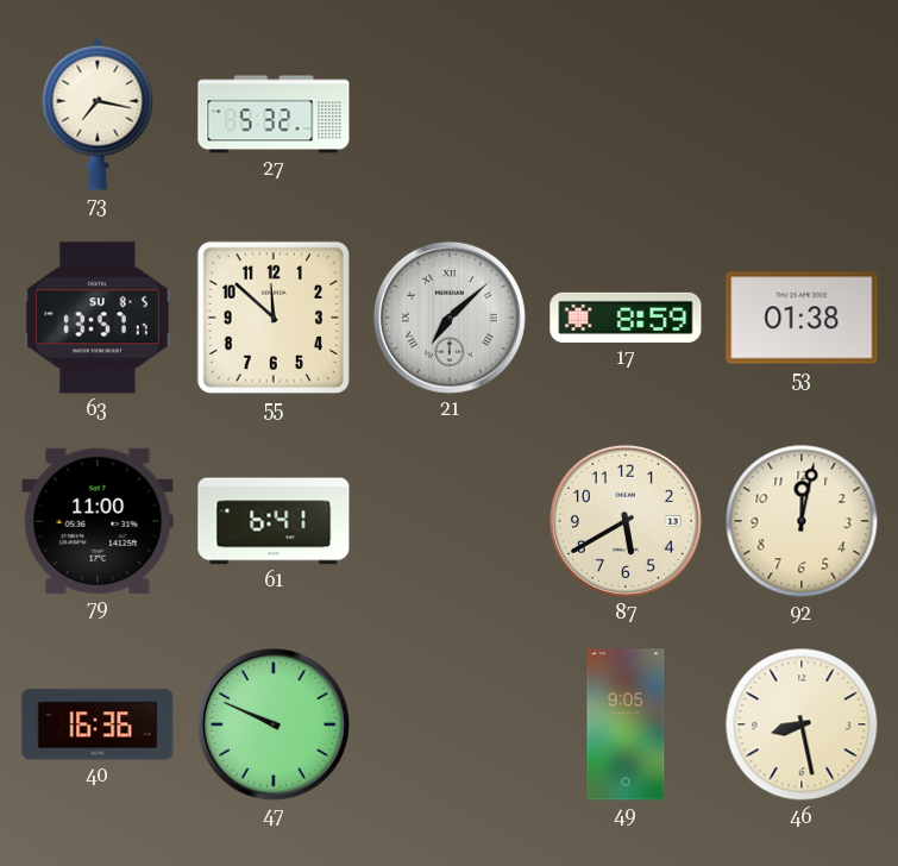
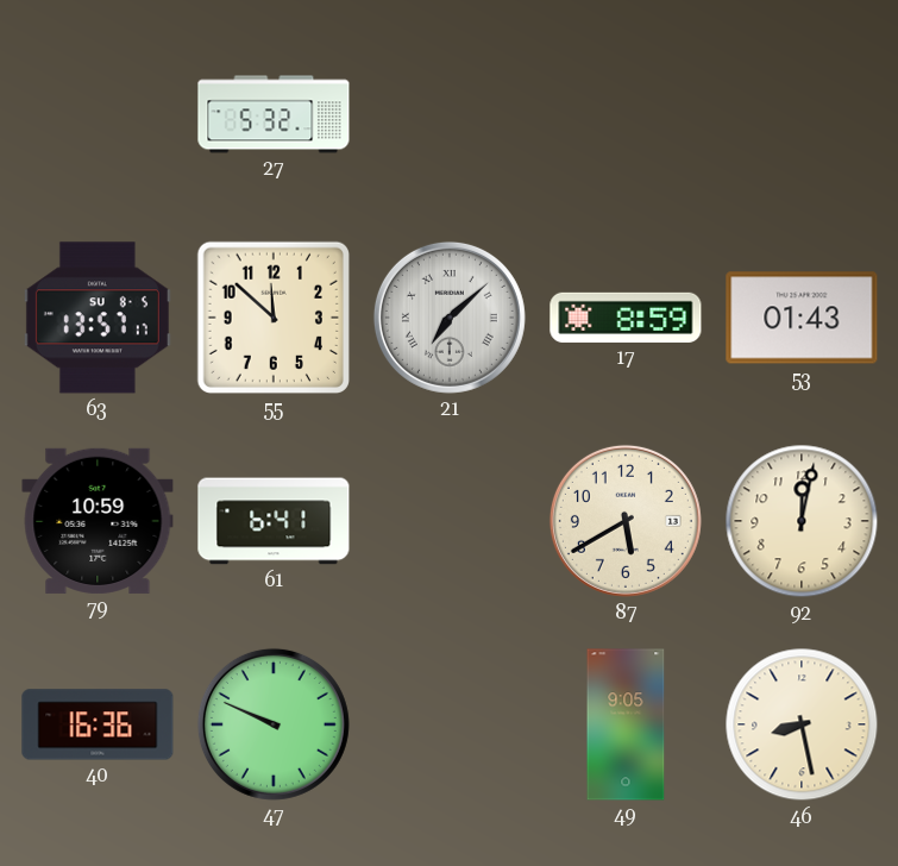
73: 7:17 -> none (98, 114)
53: 01:38 -> 01:43 (802, 318)
79: 11:00 -> 10:59 (98, 521)
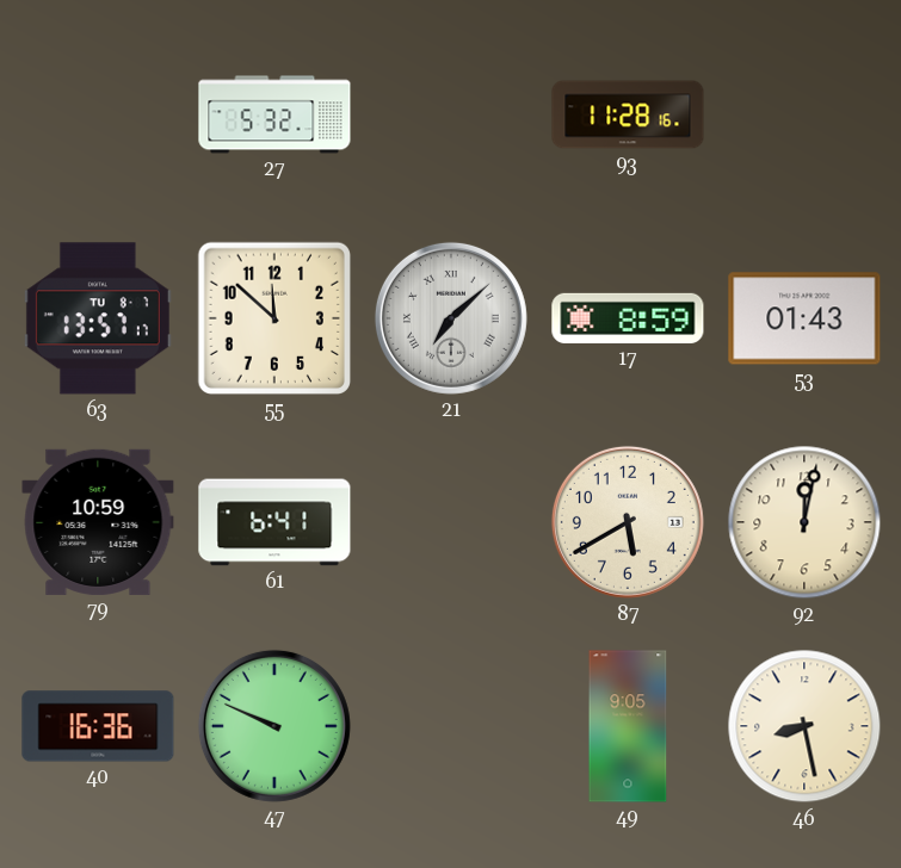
93: none -> 11:28 (628, 114)
63 date: SU 8-5 -> TU 8-7 (98, 318)
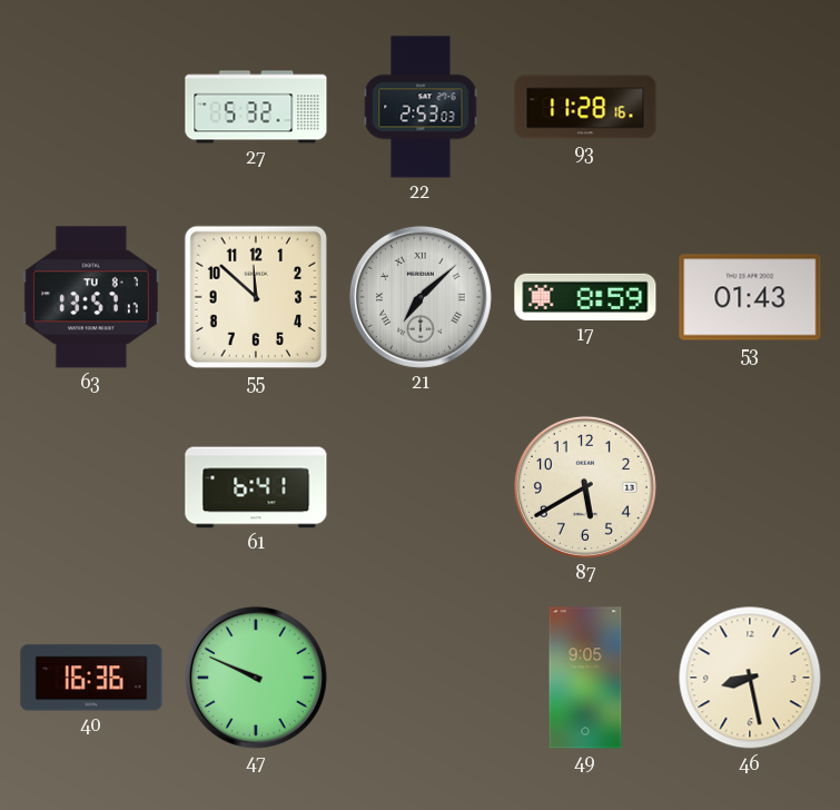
22: none -> 2:53 (421, 107)
79: 10:59 -> none (98, 522)
92: 12:02 -> none (804, 522)
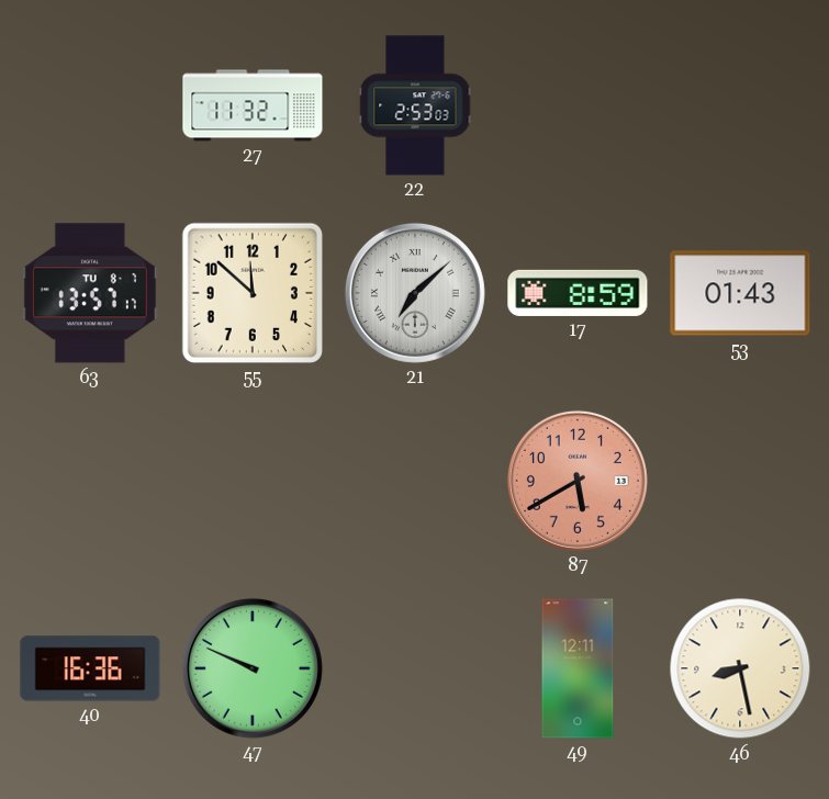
27: 5:32 -> 11:32 (253, 105)
93: 11:28 -> none (585, 107)
61: 6:41 -> none (256, 487)
87 dial: cream -> salmon (578, 481)
49: 9:05 -> 12:11 (578, 668)
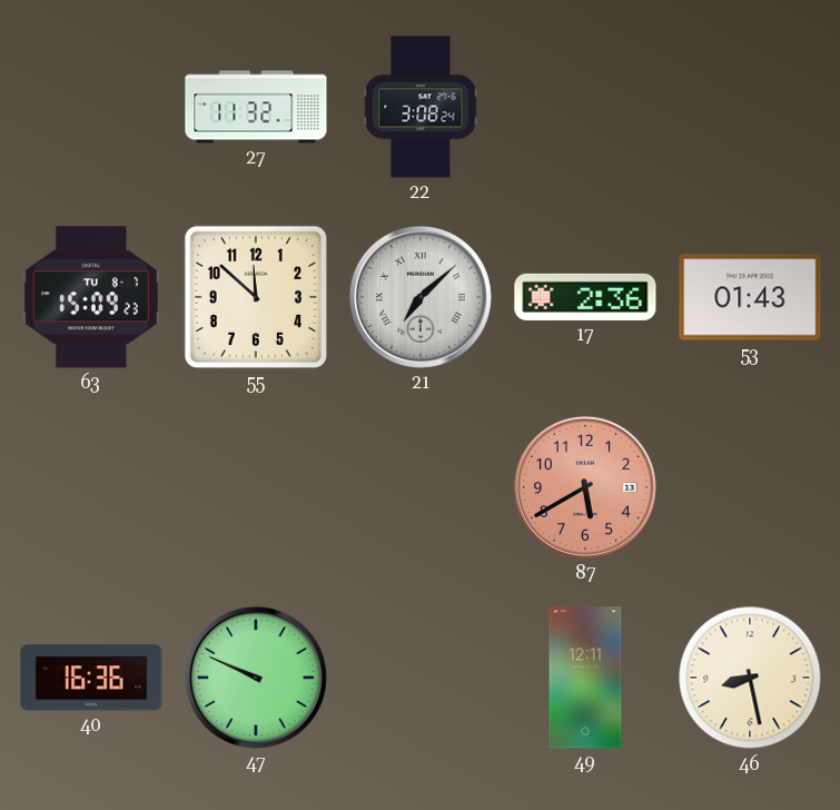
22: 2:53 -> 3:08 (421, 107)
63: 13:57 -> 15:09 (91, 297)
17: 8:59 -> 2:36 (585, 297)
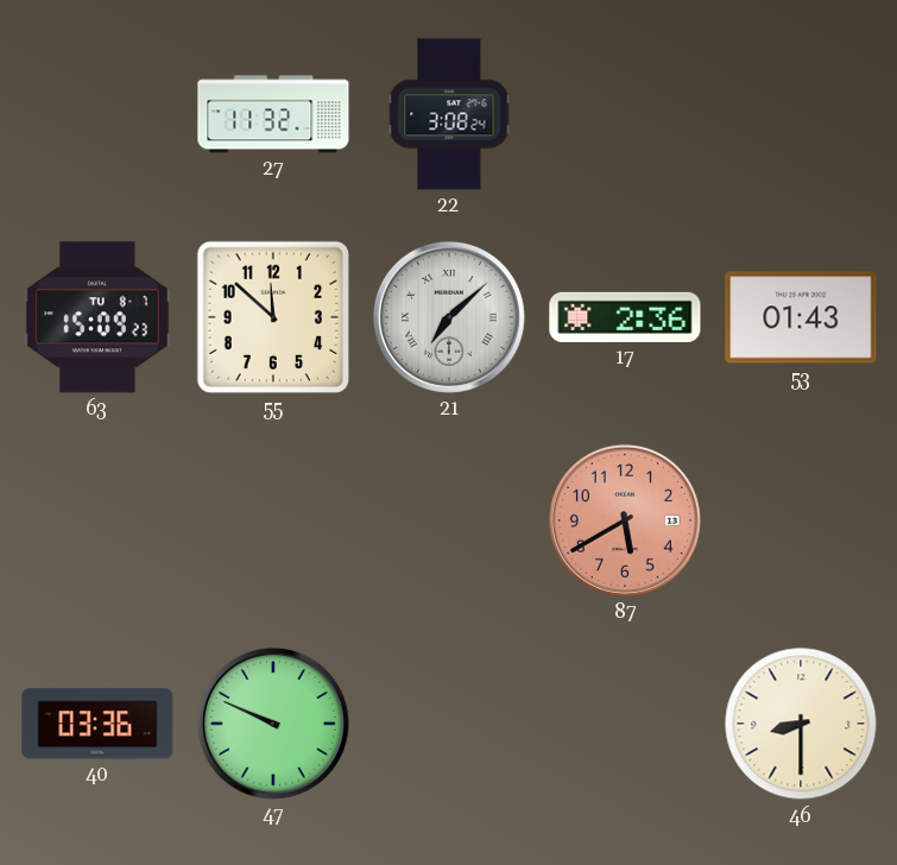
40: 16:36 -> 03:36 (97, 724)
49: 12:11 -> none (585, 678)
46: 8:28 -> 8:30 (801, 724)
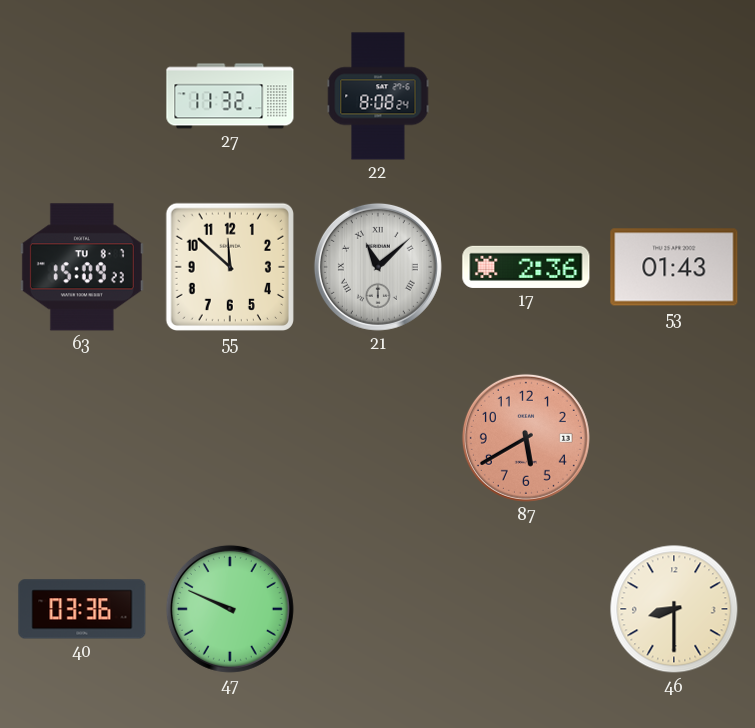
22: 3:08 -> 8:08 (378, 96)
21: 7:08 -> 11:08 (378, 267)
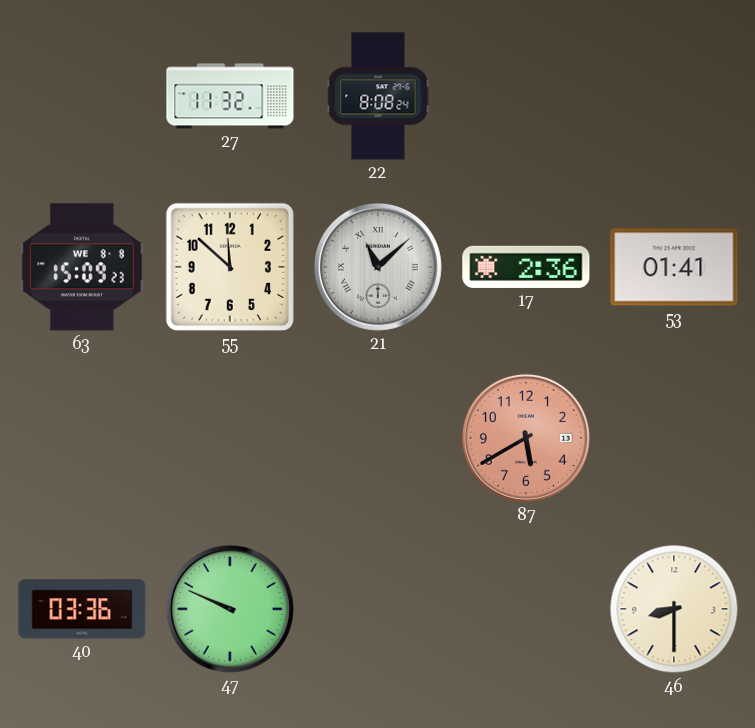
63 date: TU 8-7 -> WE 8-8 (82, 267)
53: 01:43 -> 01:41 (674, 267)
